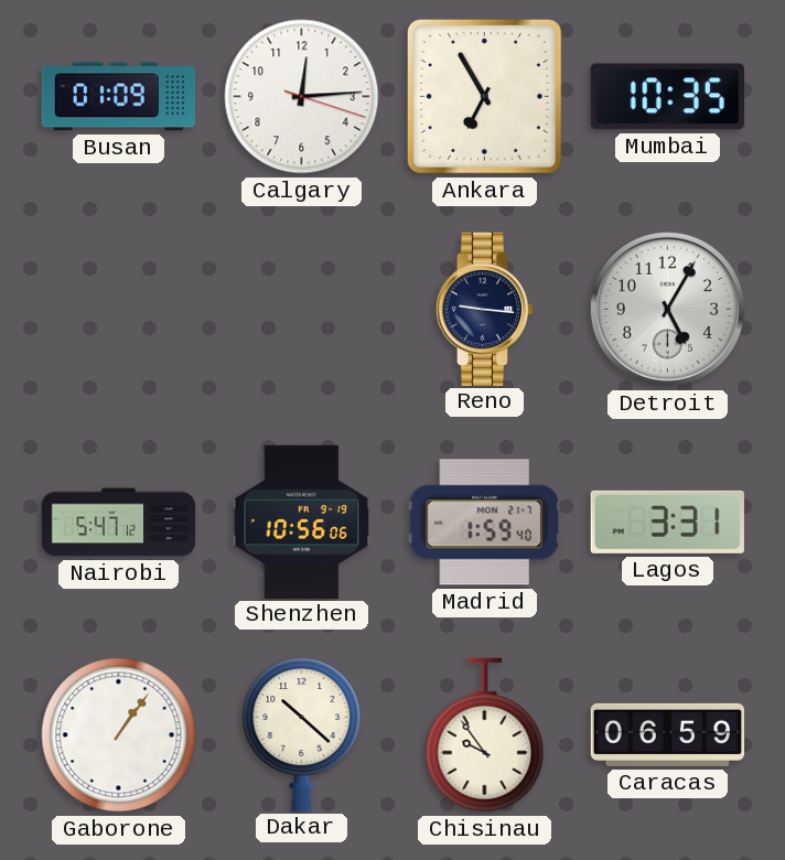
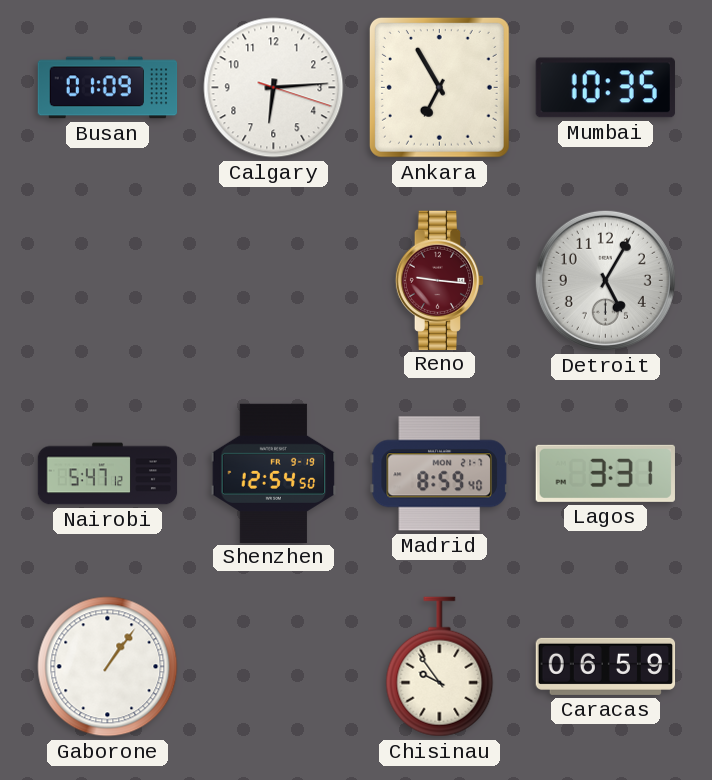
Calgary: 12:14 -> 6:14 (274, 88)
Reno dial: navy -> burgundy (440, 280)
Shenzhen: 10:56 -> 12:54 (274, 473)
Madrid: 1:59 -> 8:59 (439, 474)
Dakar: 10:22 -> none (302, 734)
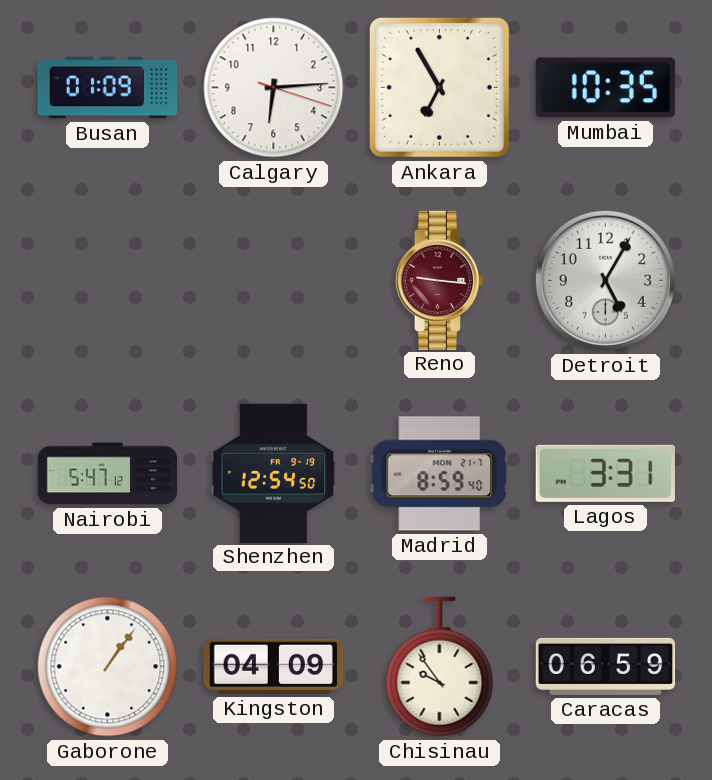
Kingston: none -> 04:09 (273, 666)
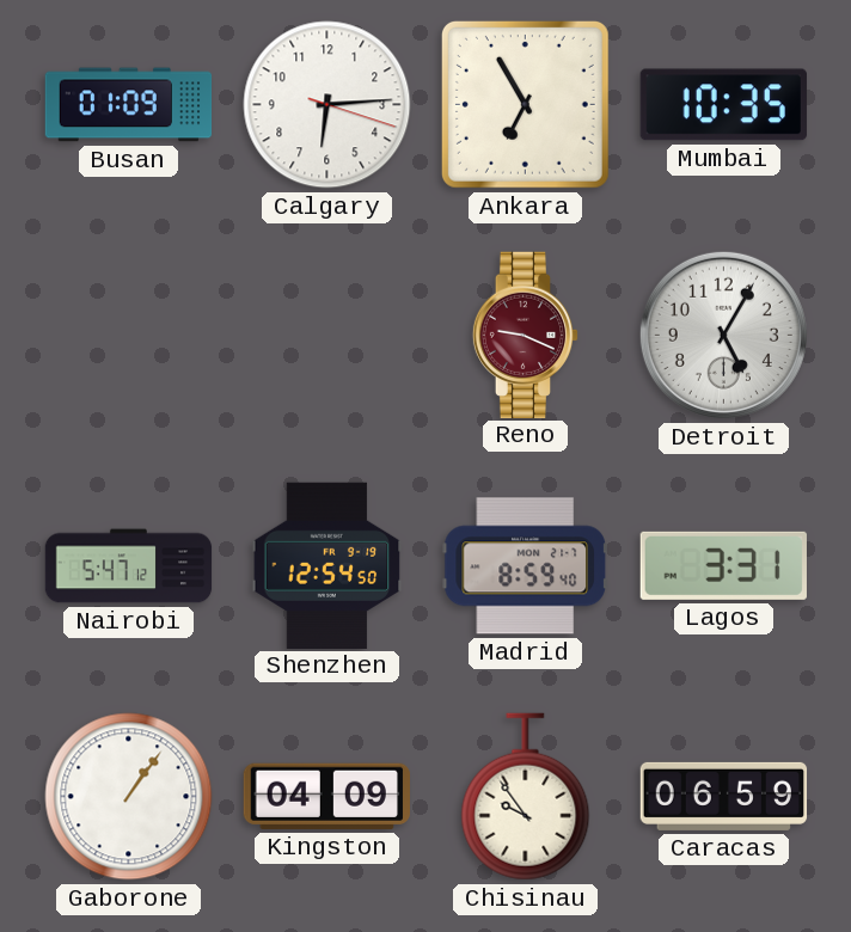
Reno: 9:16 -> 9:19 (526, 335)
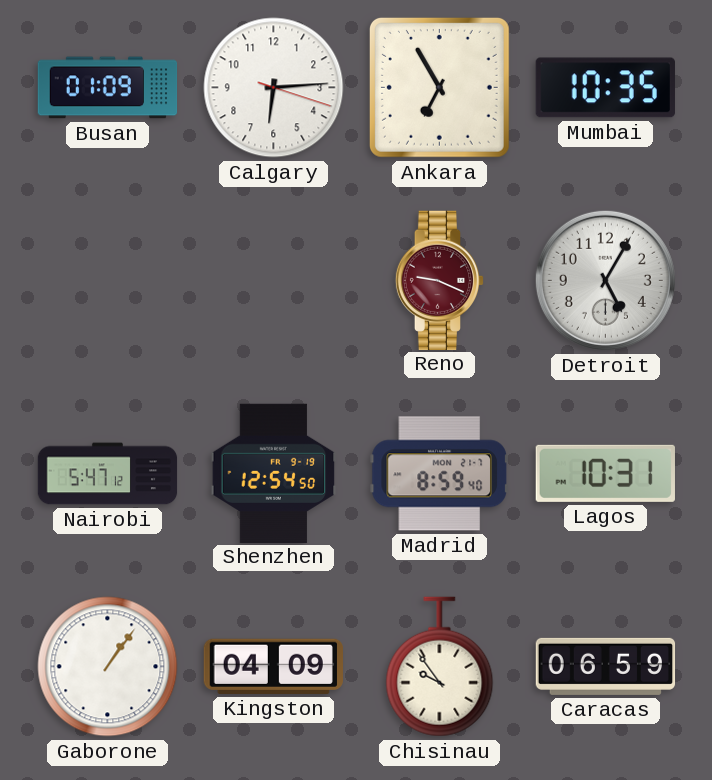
Lagos: 3:31 -> 10:31 (605, 473)
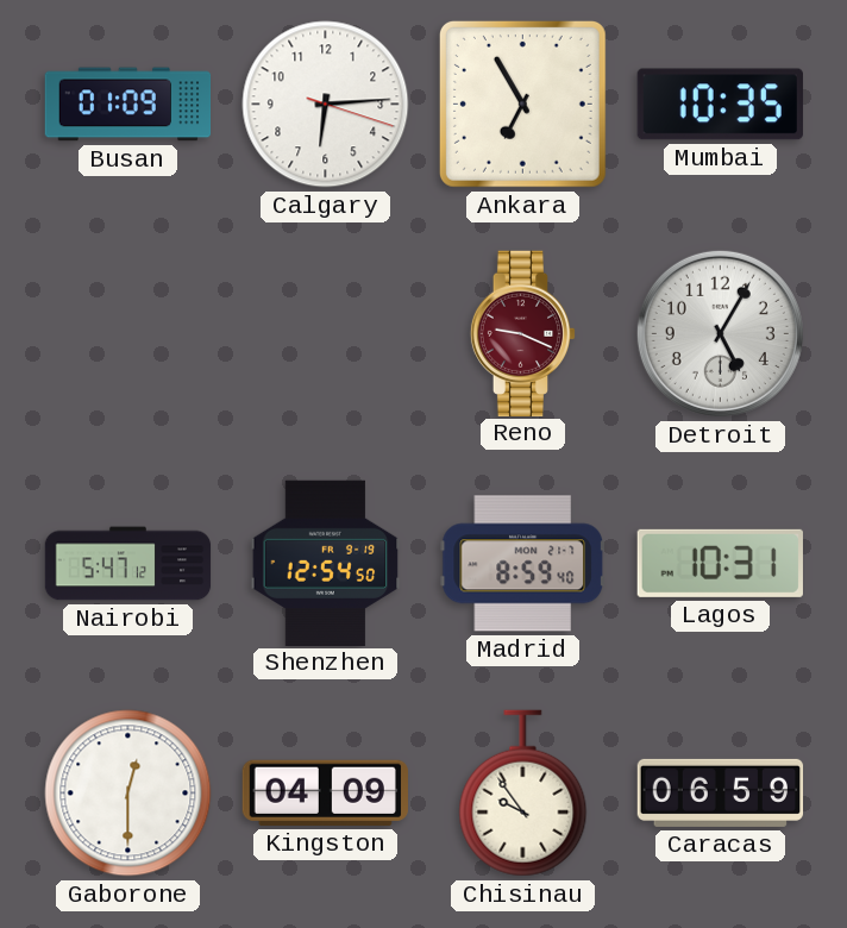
Gaborone: 1:06 -> 12:30 (128, 794)
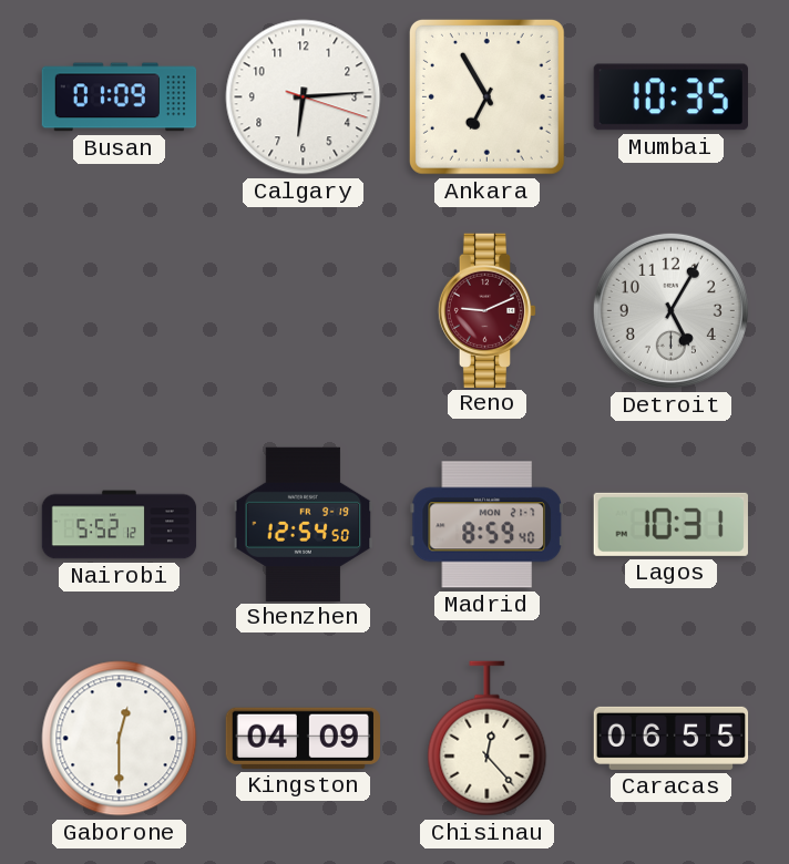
Reno: 9:19 -> 9:11 (488, 310)
Nairobi: 5:47 -> 5:52 (120, 525)
Chisinau: 9:54 -> 12:23 (488, 739)
Caracas: 06:59 -> 06:55 (672, 738)
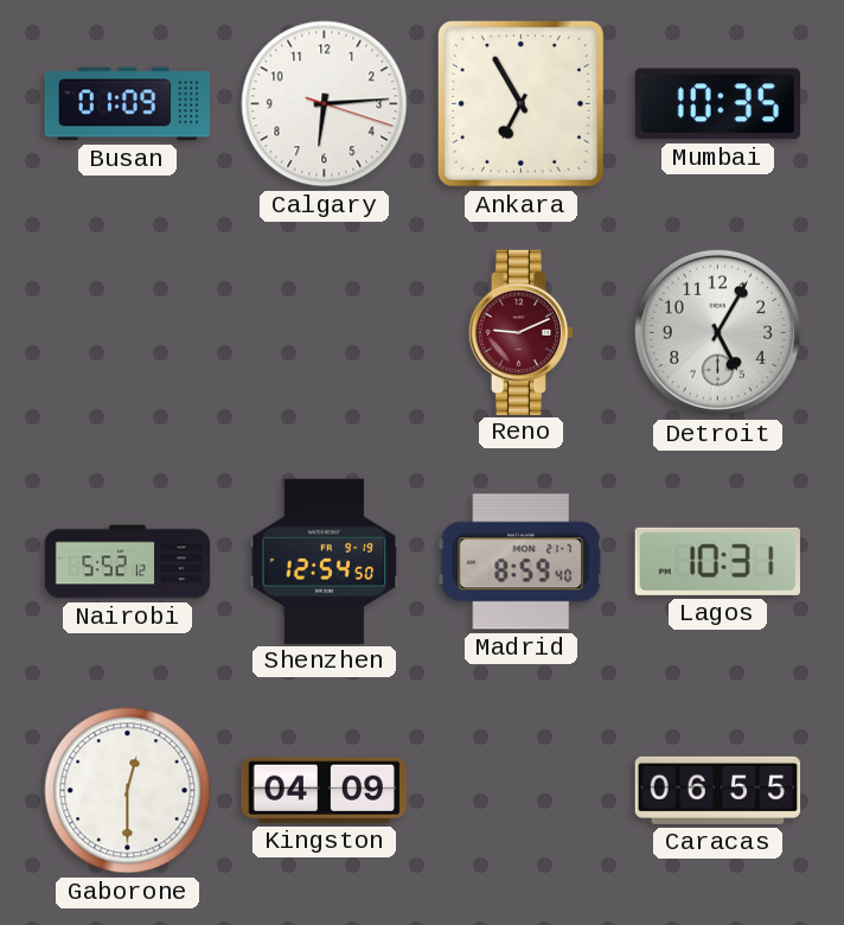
Chisinau: 12:23 -> none (488, 739)
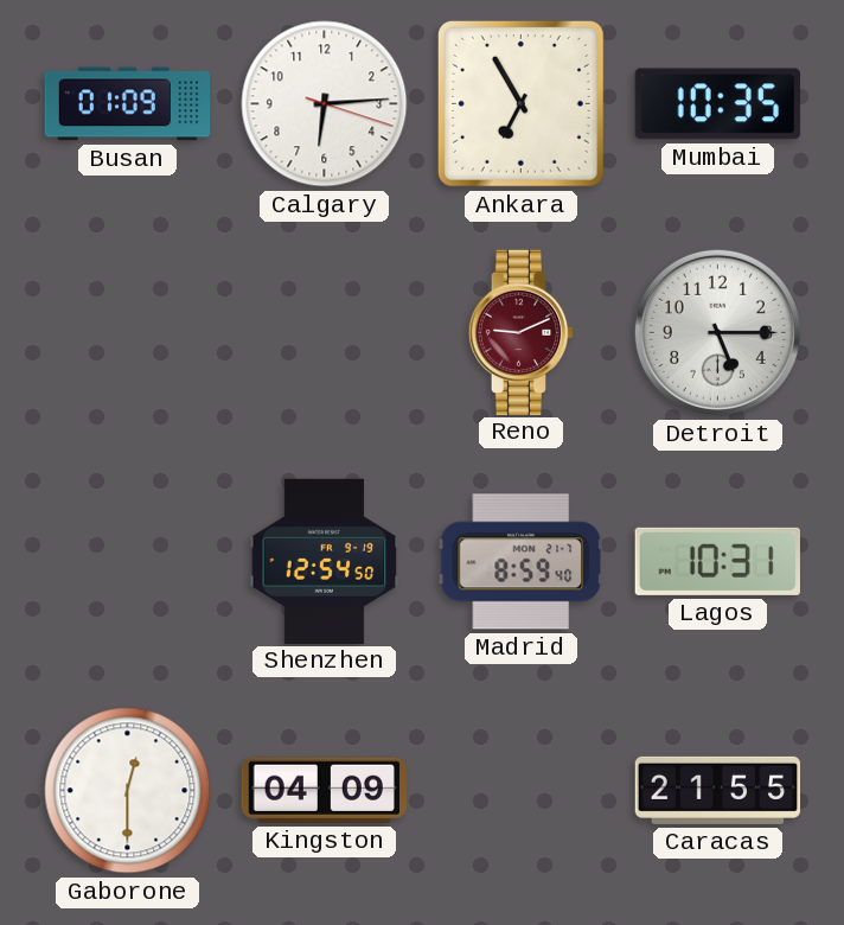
Detroit: 5:05 -> 5:15 (717, 332)
Nairobi: 5:52 -> none (128, 562)
Caracas: 06:55 -> 21:55 (718, 790)
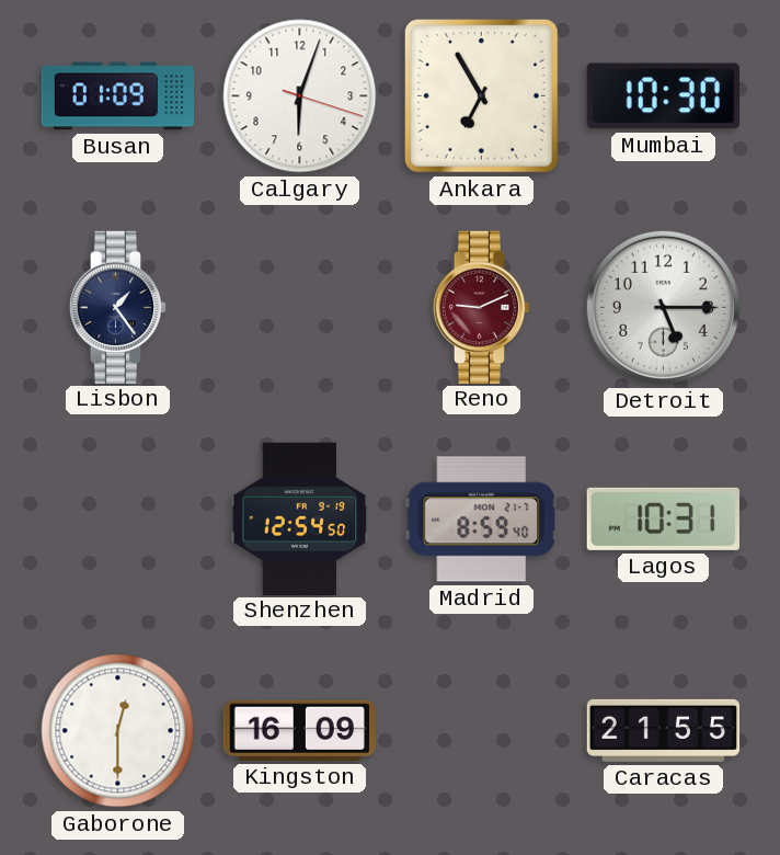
Calgary: 6:14 -> 6:03 (300, 96)
Mumbai: 10:35 -> 10:30 (663, 96)
Lisbon: none -> 1:24 (118, 307)
Kingston: 04:09 -> 16:09 (299, 730)
